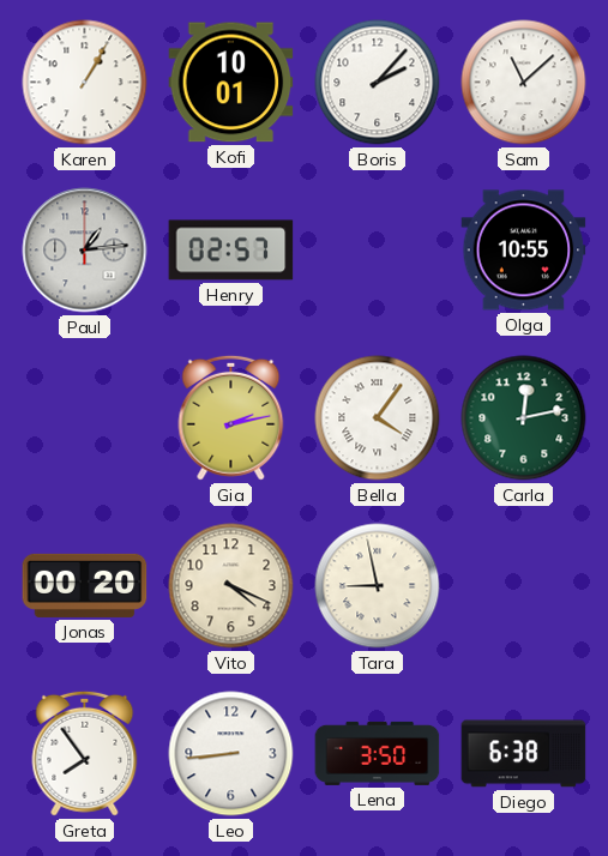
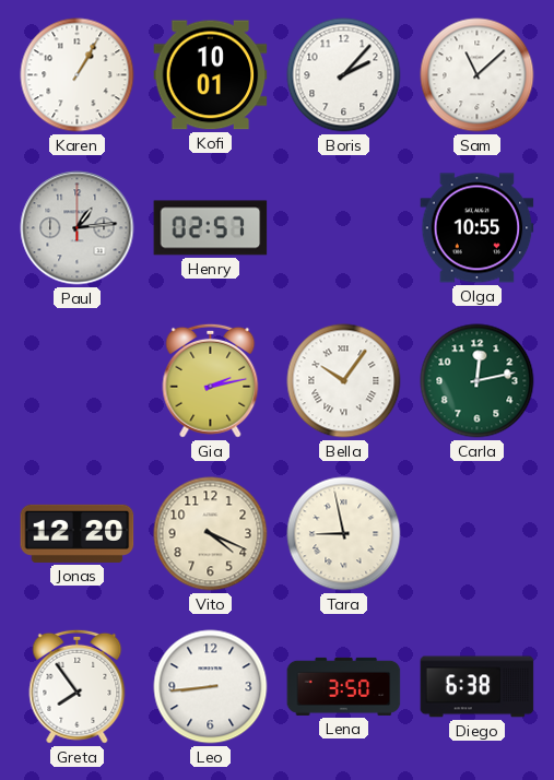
Bella: 4:06 -> 10:06 (344, 381)
Jonas: 00:20 -> 12:20 (78, 533)
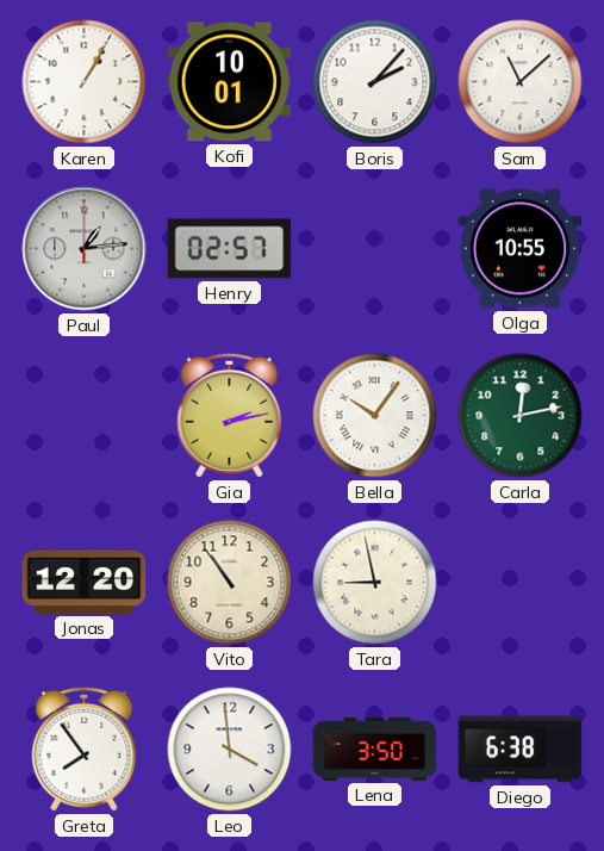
Vito: 4:19 -> 10:54 (230, 583)
Leo: 8:44 -> 3:59 (230, 750)
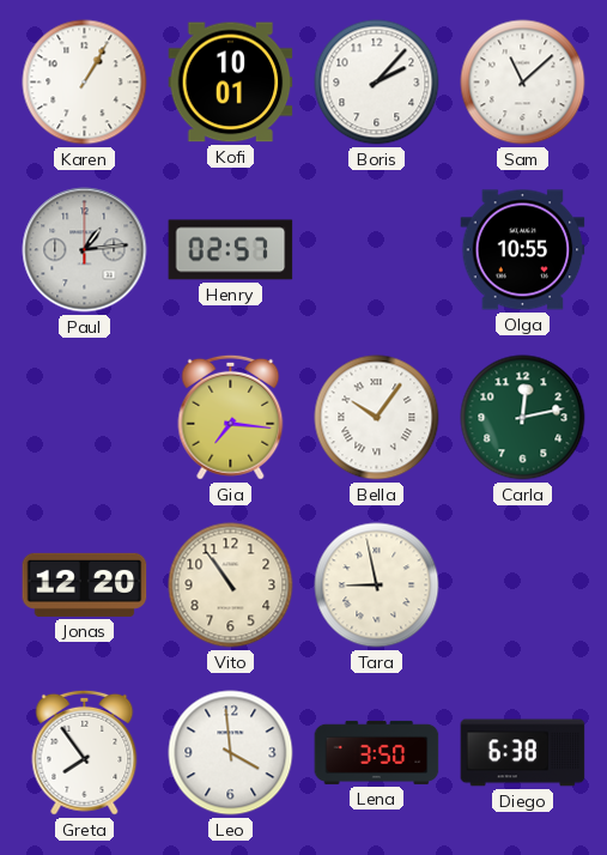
Gia: 2:13 -> 7:16 (231, 417)
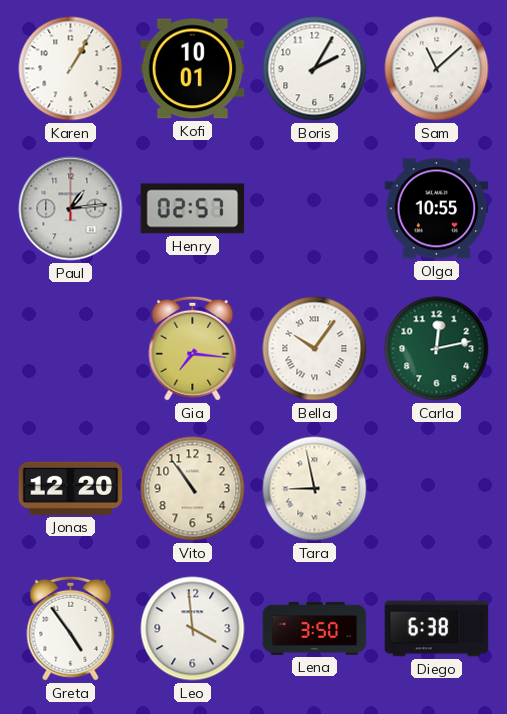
Boris: 2:07 -> 2:05 (315, 69)
Greta: 7:54 -> 4:54 (71, 628)
